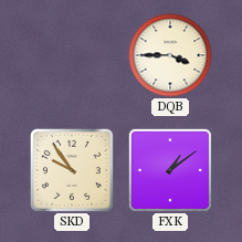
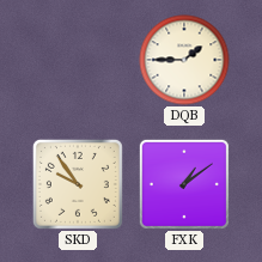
DQB: 3:45 -> 1:45 (184, 60)
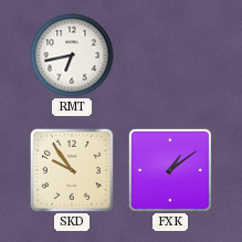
RMT: none -> 6:43 (72, 55)
DQB: 1:45 -> none (184, 60)
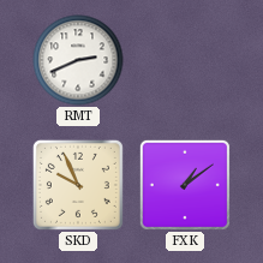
RMT: 6:43 -> 2:41 (78, 60)
SKD: 9:54 -> 9:56 (78, 185)
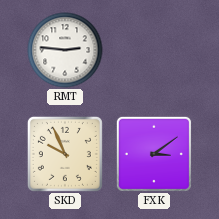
RMT: 2:41 -> 2:46 (65, 50)
FXK: 1:09 -> 3:09 (154, 154)
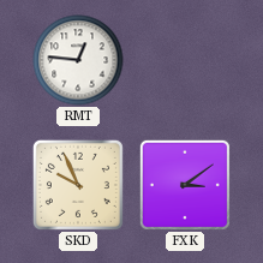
RMT: 2:46 -> 12:46 (78, 60)
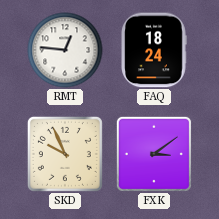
FAQ: none -> 18:24 (154, 50)
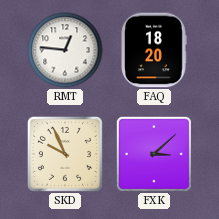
FAQ: 18:24 -> 18:20 (154, 50)
FXK: 3:09 -> 3:08 (154, 154)
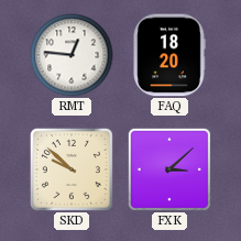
SKD: 9:56 -> 9:52 (72, 169)
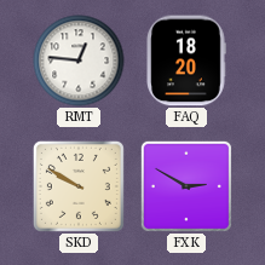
SKD: 9:52 -> 9:50 (79, 186)
FXK: 3:08 -> 2:50 (186, 186)
